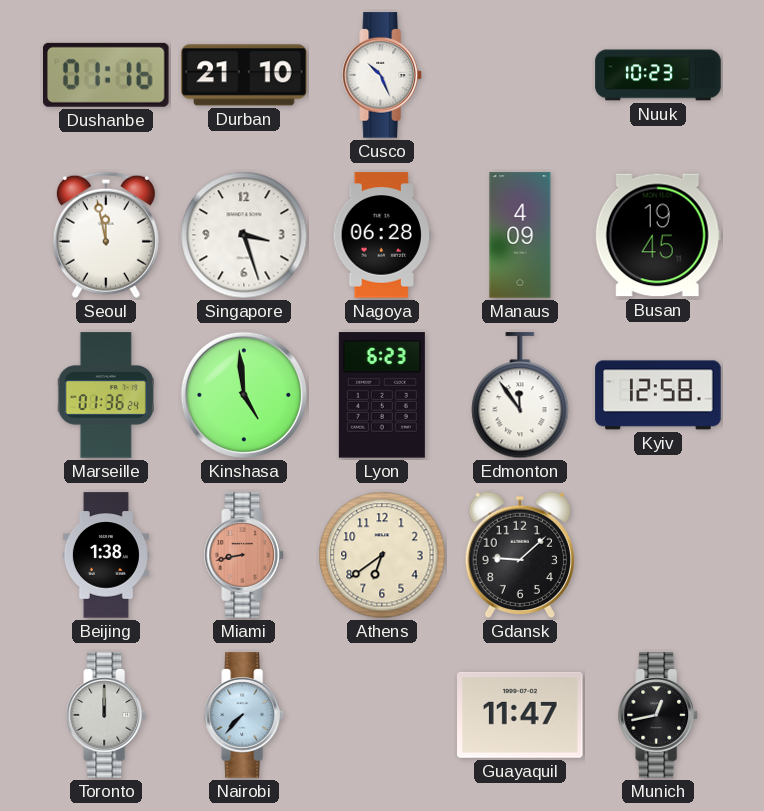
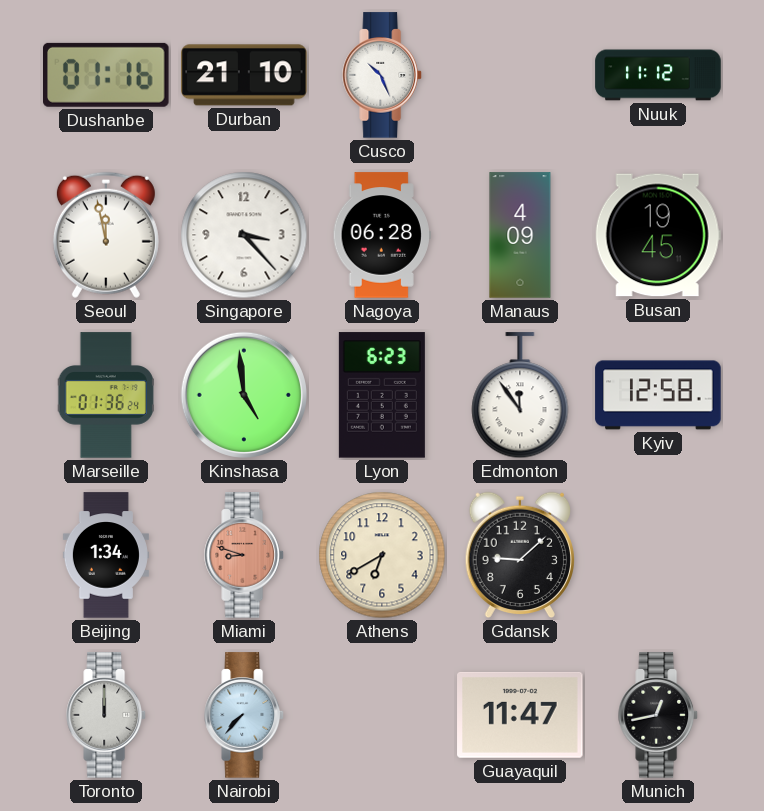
Nuuk: 10:23 -> 11:12 (658, 75)
Singapore: 3:27 -> 3:23 (244, 235)
Beijing: 1:38 -> 1:34 (106, 555)
Miami: 8:43 -> 8:48 (244, 555)
Athens: 6:39 -> 6:40 (382, 555)
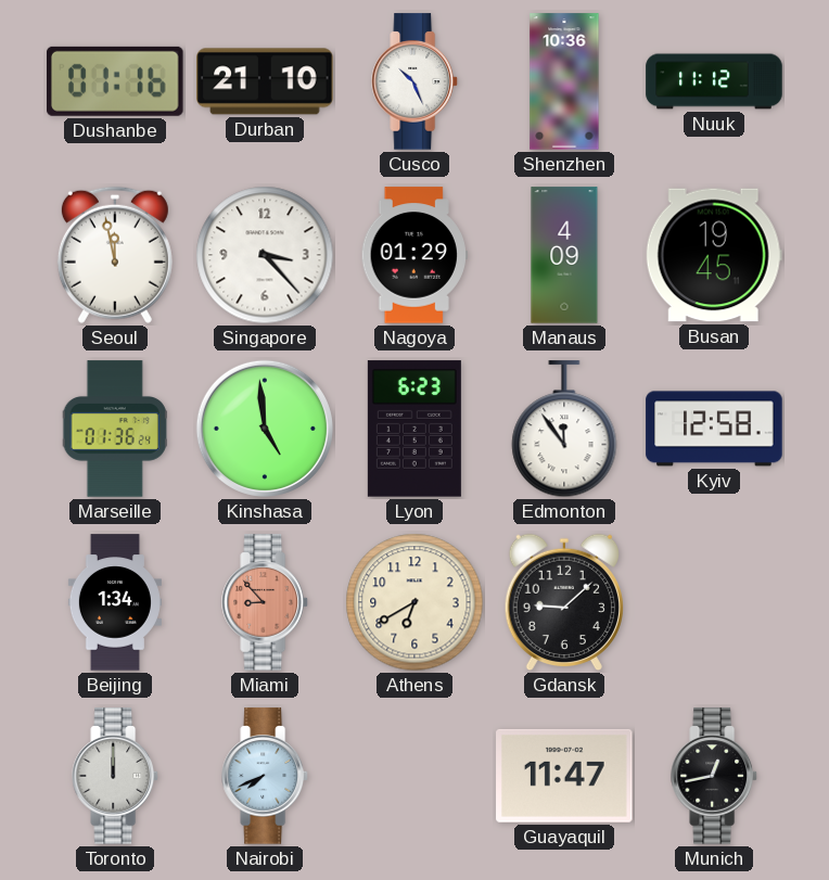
Shenzhen: none -> 10:36 (564, 81)
Nagoya: 06:28 -> 01:29 (414, 255)
Miami: 8:48 -> 8:53 (265, 602)
Nairobi: 7:37 -> 7:41 (265, 776)
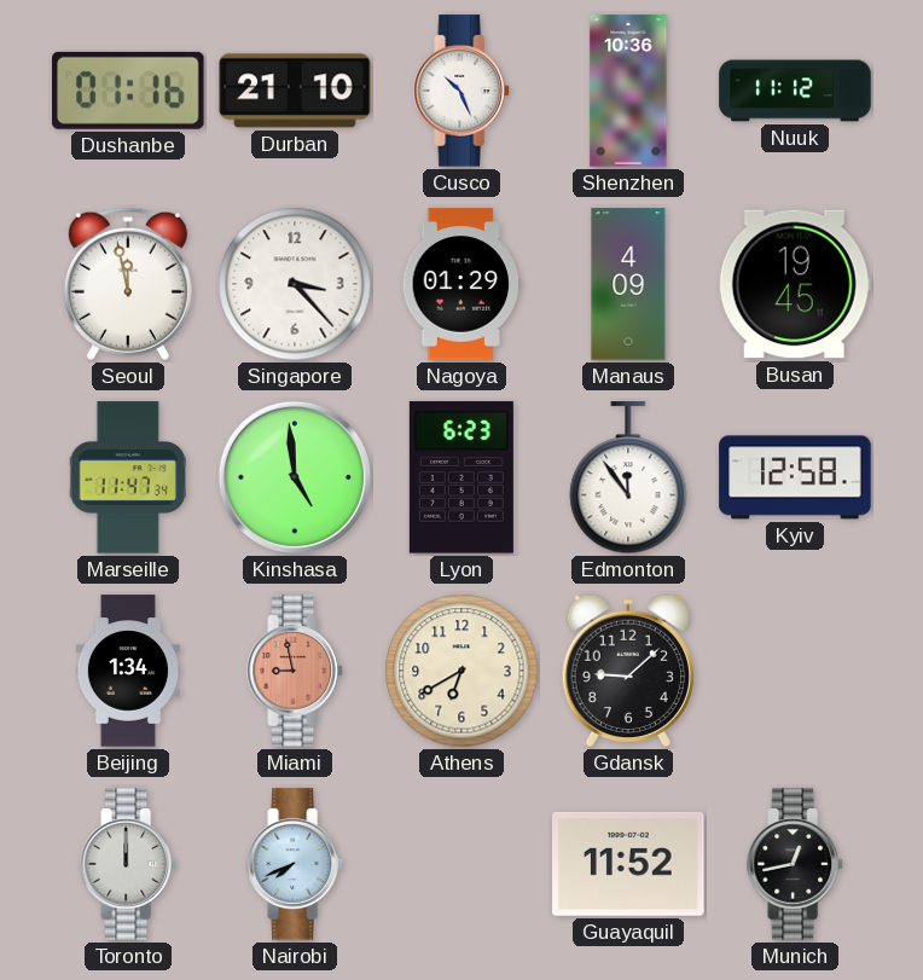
Marseille: 01:36 -> 11:47 (128, 477)
Miami: 8:53 -> 8:58 (295, 671)
Guayaquil: 11:47 -> 11:52 (628, 864)
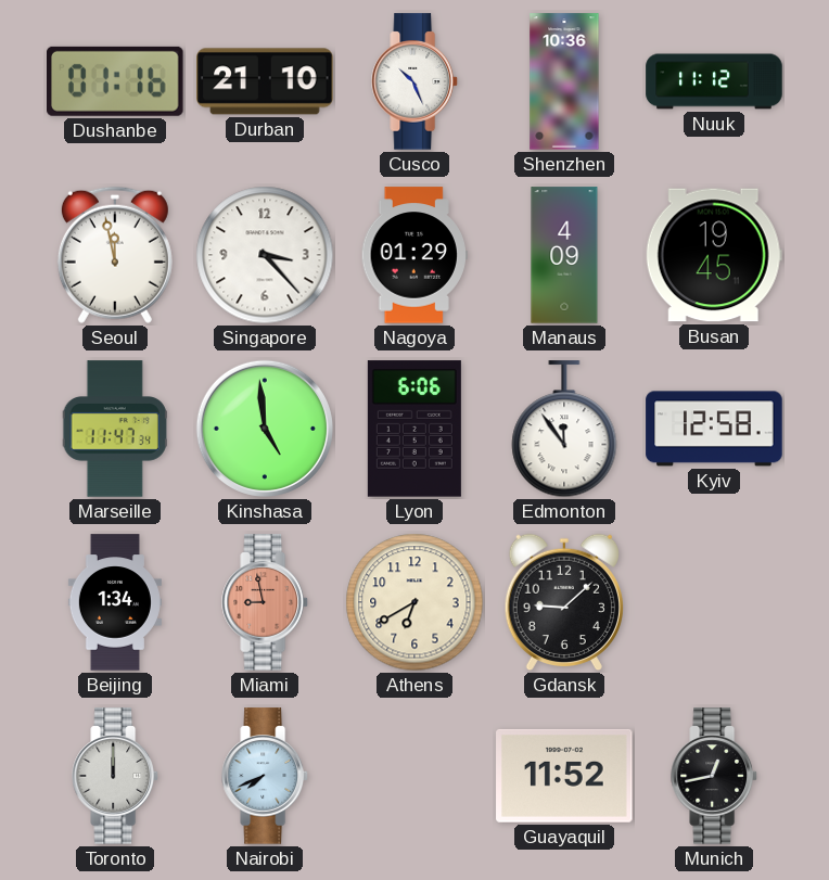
Lyon: 6:23 -> 6:06 (414, 429)
